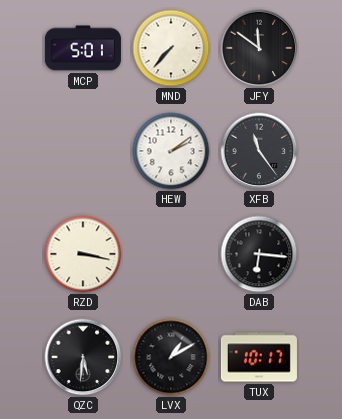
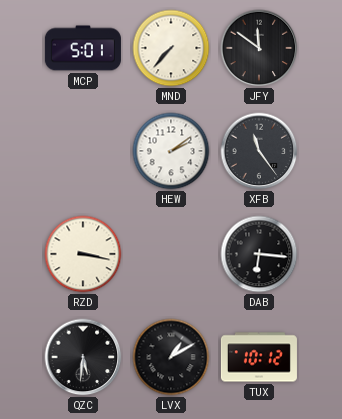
TUX: 10:17 -> 10:12 (259, 357)
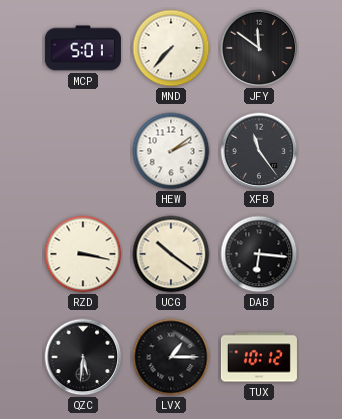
UCG: none -> 10:21 (171, 254)
LVX: 1:10 -> 1:15 (171, 357)
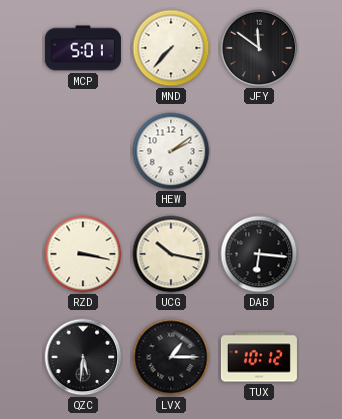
XFB: 11:24 -> none (259, 151)
UCG: 10:21 -> 10:17 (171, 254)
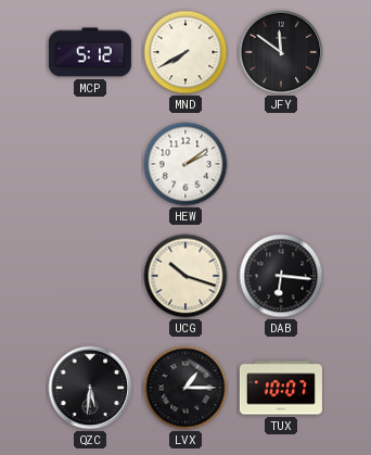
MCP: 5:01 -> 5:12 (90, 52)
MND: 7:37 -> 7:40 (185, 52)
RZD: 3:17 -> none (83, 254)
UCG: 10:17 -> 10:18 (185, 276)
TUX: 10:12 -> 10:07 (281, 388)
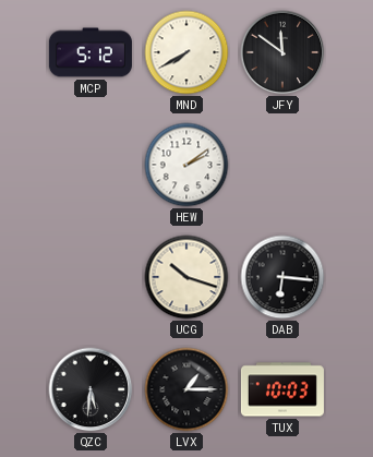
TUX: 10:07 -> 10:03 (282, 389)
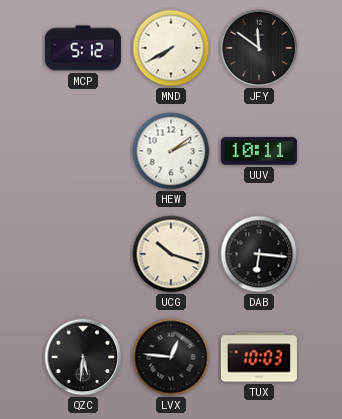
UUV: none -> 10:11 (259, 151)
LVX: 1:15 -> 12:46 (171, 357)
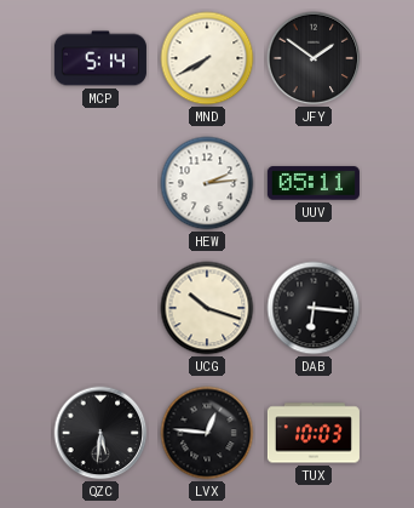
MCP: 5:12 -> 5:14 (100, 58)
JFY: 11:51 -> 1:51 (314, 58)
HEW: 2:09 -> 2:14 (207, 183)
UUV: 10:11 -> 05:11 (314, 183)
